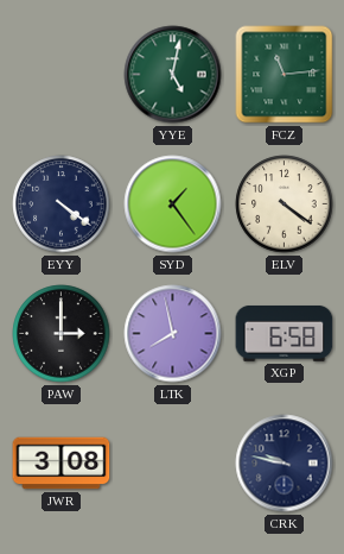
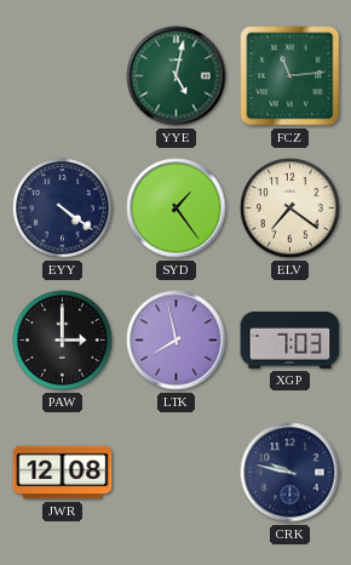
ELV: 4:21 -> 7:21 (290, 209)
XGP: 6:58 -> 7:03 (290, 339)
JWR: 3:08 -> 12:08 (63, 473)
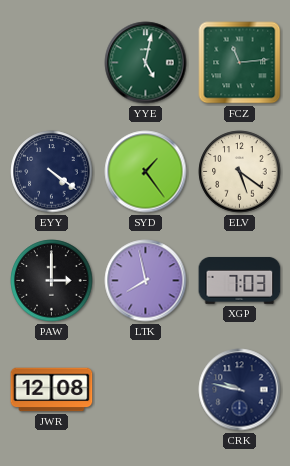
ELV: 7:21 -> 5:21 (240, 172)
